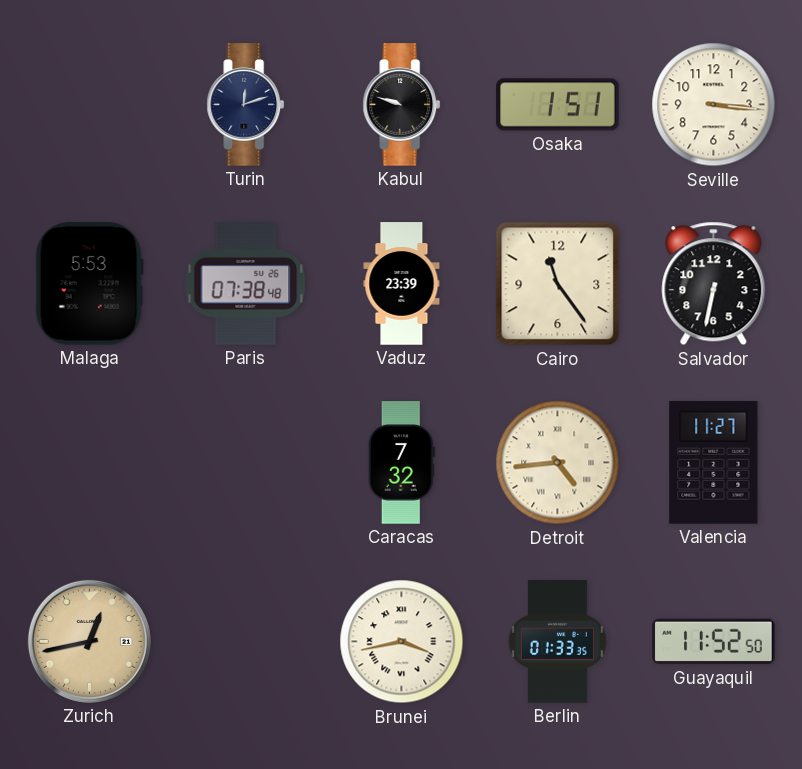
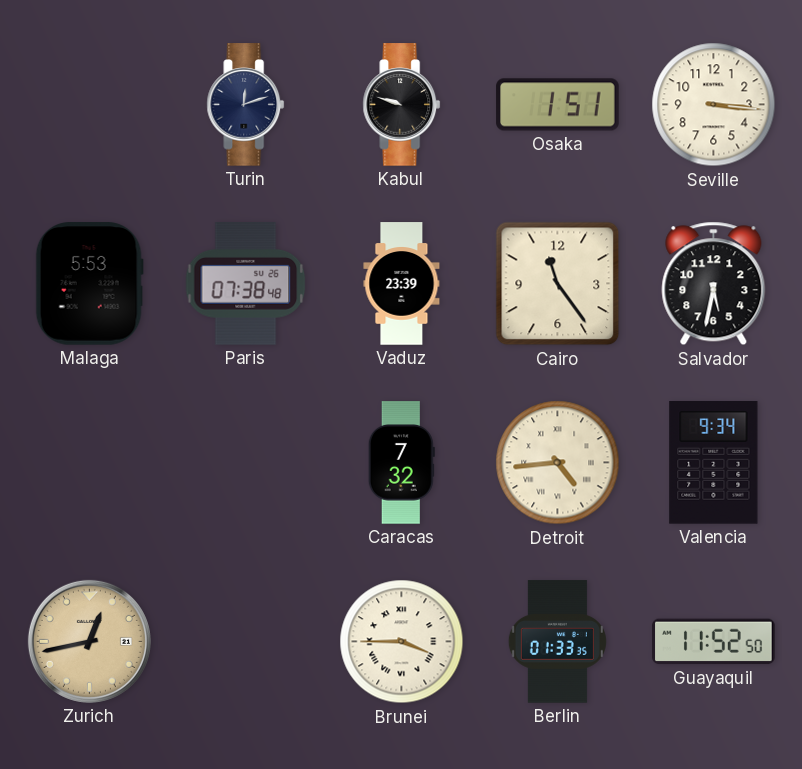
Salvador: 6:32 -> 5:32 (714, 284)
Valencia: 11:27 -> 9:34 (714, 463)
Brunei: 3:43 -> 3:45 (402, 642)
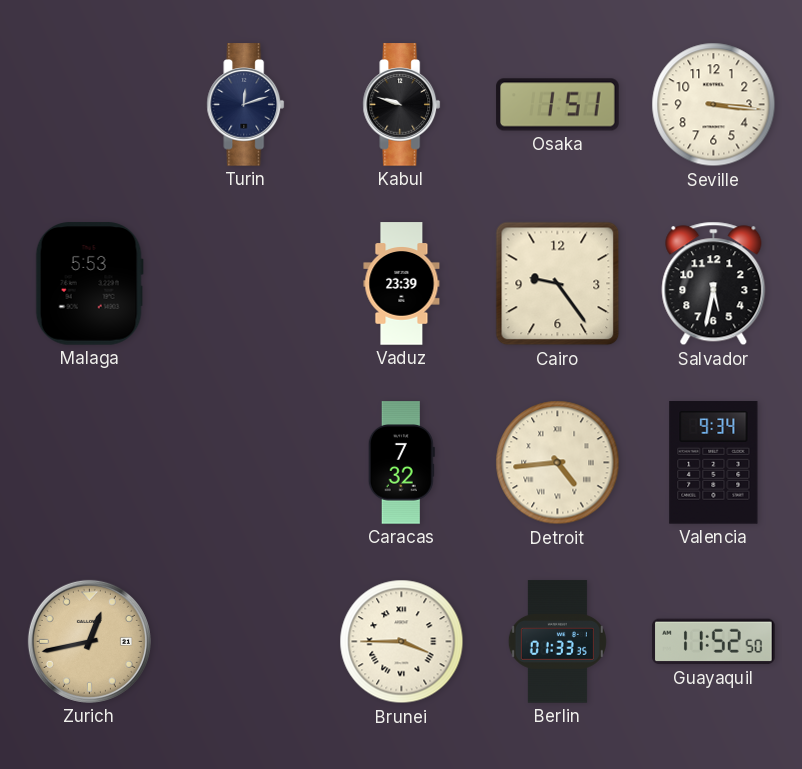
Paris: 07:38 -> none (246, 284)
Cairo: 11:24 -> 9:24 (558, 284)
